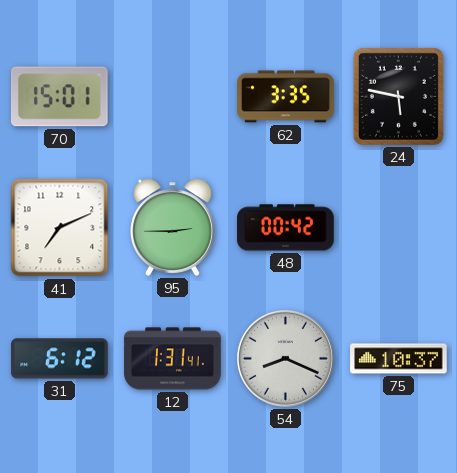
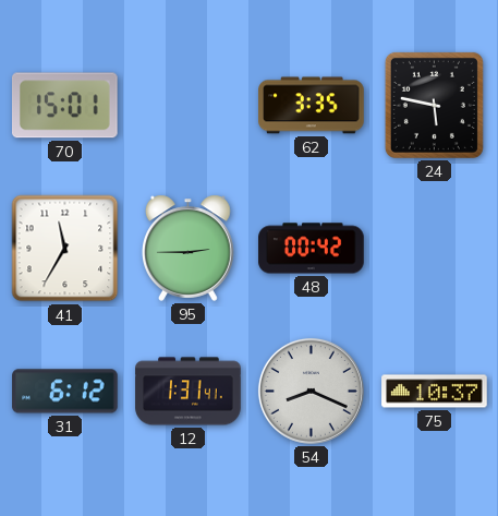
41: 7:11 -> 11:35 (65, 249)
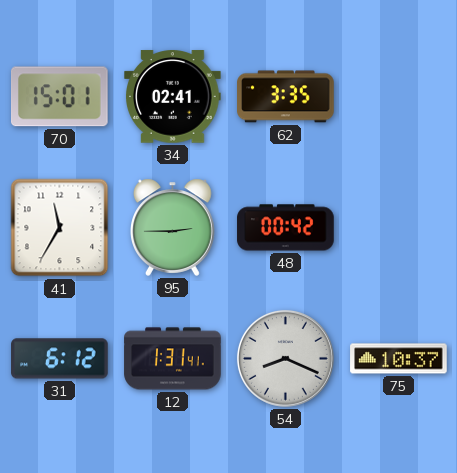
34: none -> 02:41 (173, 97)
24: 5:47 -> none (434, 105)
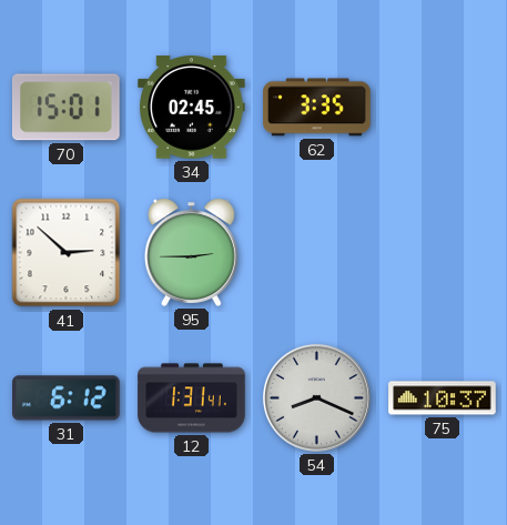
34: 02:41 -> 02:45 (192, 108)
41: 11:35 -> 2:52 (67, 253)
48: 00:42 -> none (286, 228)
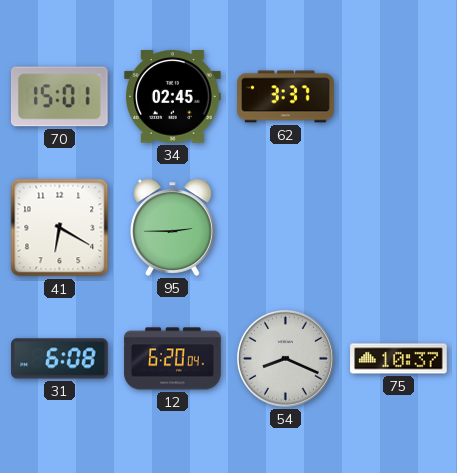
62: 3:35 -> 3:37 (286, 97)
41: 2:52 -> 6:20 (60, 228)
31: 6:12 -> 6:08 (60, 359)
12: 1:31 -> 6:20 (173, 359)
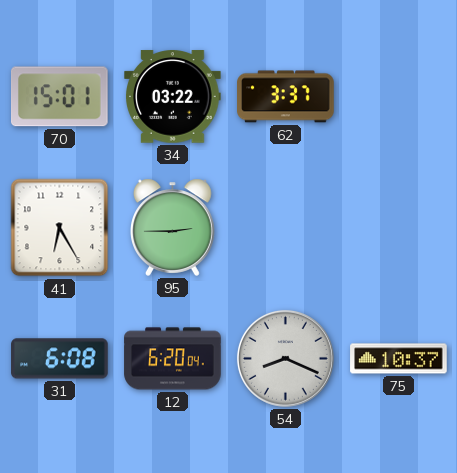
34: 02:45 -> 03:22 (173, 97)
41: 6:20 -> 6:25 (60, 228)
